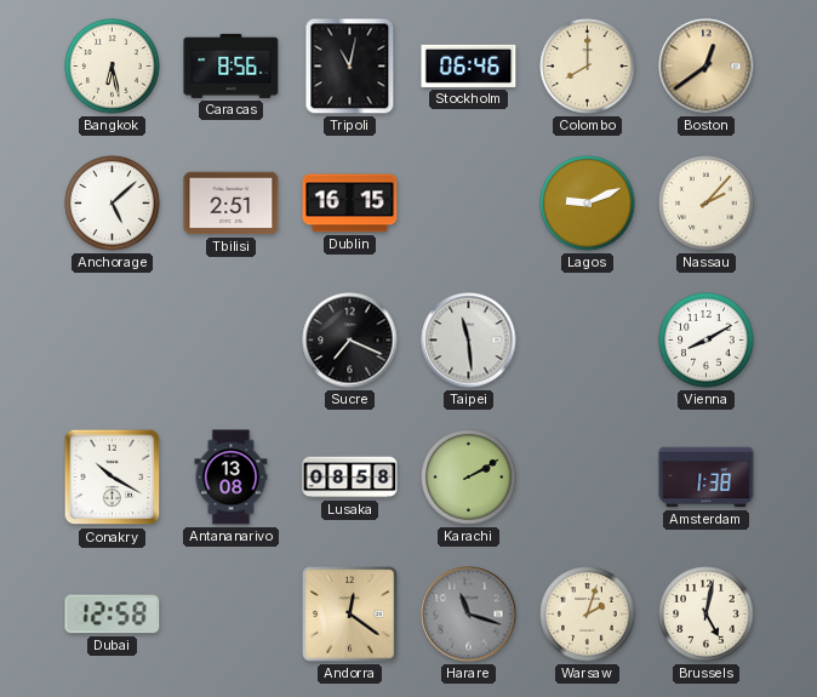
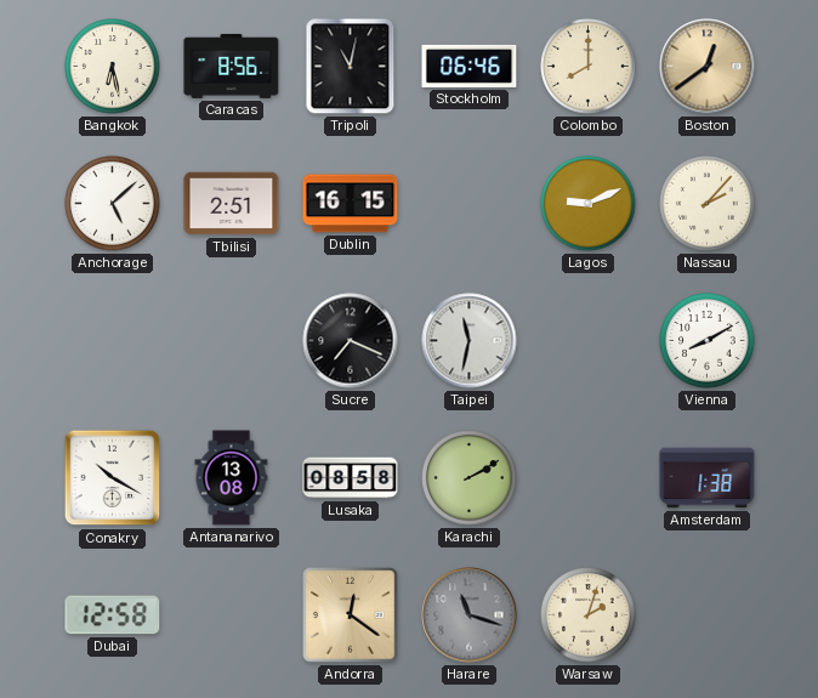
Taipei: 11:29 -> 11:32 (470, 341)
Brussels: 5:02 -> none (707, 615)
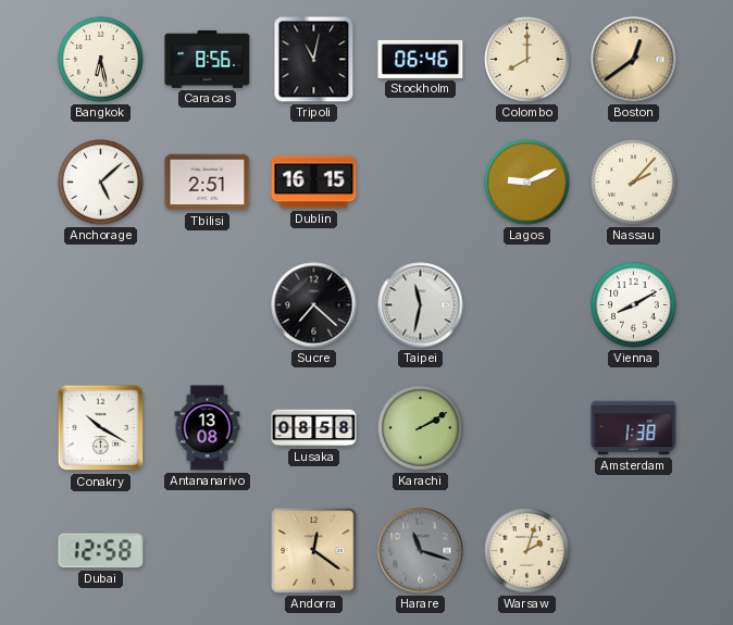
Sucre: 7:19 -> 7:22 (314, 305)
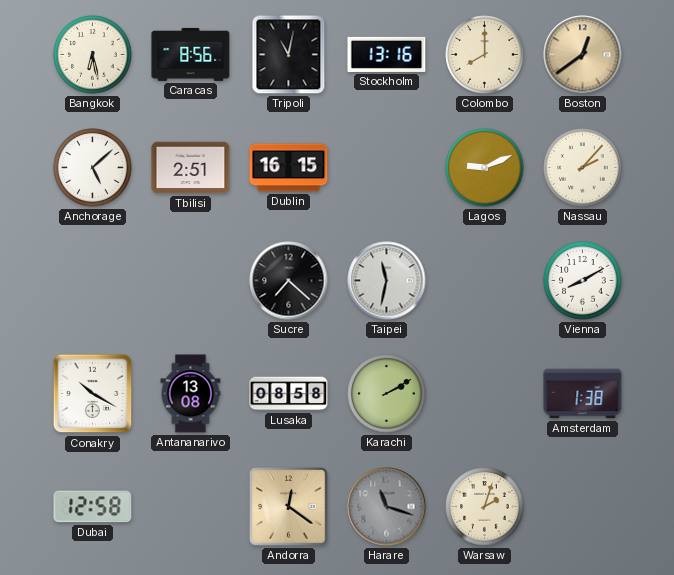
Stockholm: 06:46 -> 13:16 (387, 54)
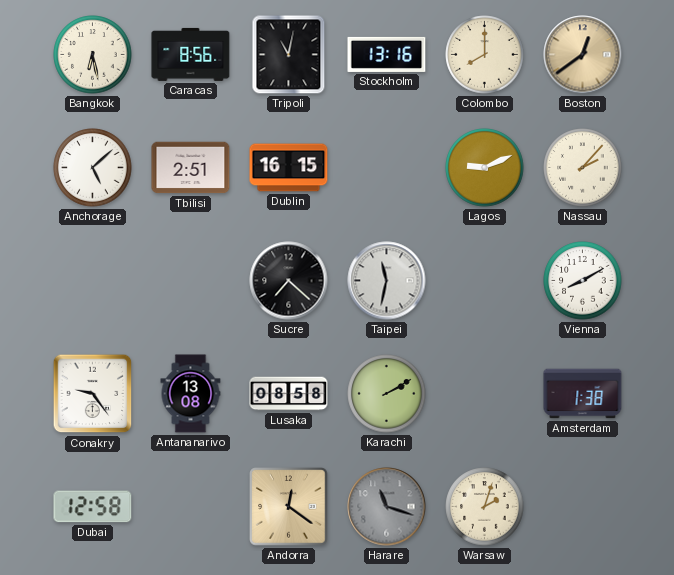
Conakry: 10:20 -> 9:24 (93, 394)
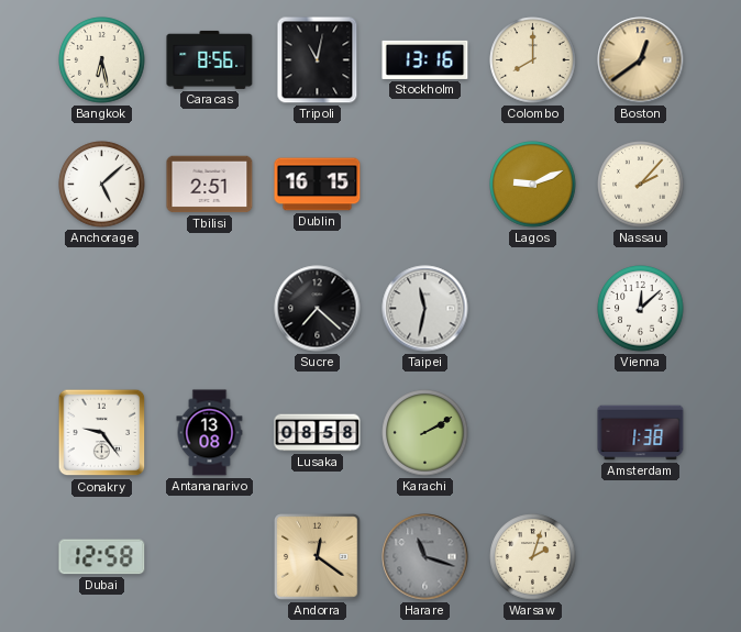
Vienna: 8:10 -> 12:08 (641, 309)
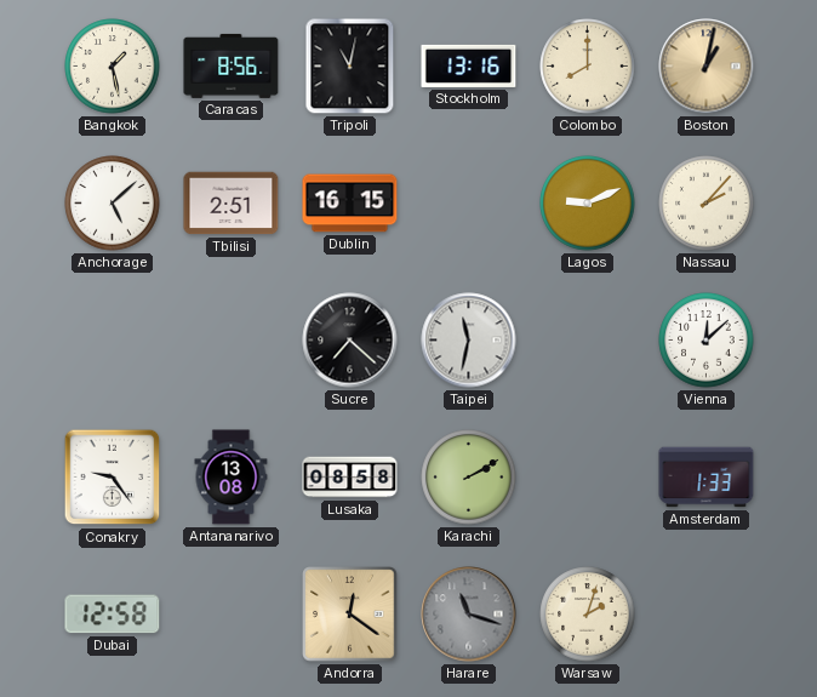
Bangkok: 6:28 -> 1:28 (113, 67)
Boston: 12:39 -> 1:02 (707, 67)
Amsterdam: 1:38 -> 1:33 (707, 478)
